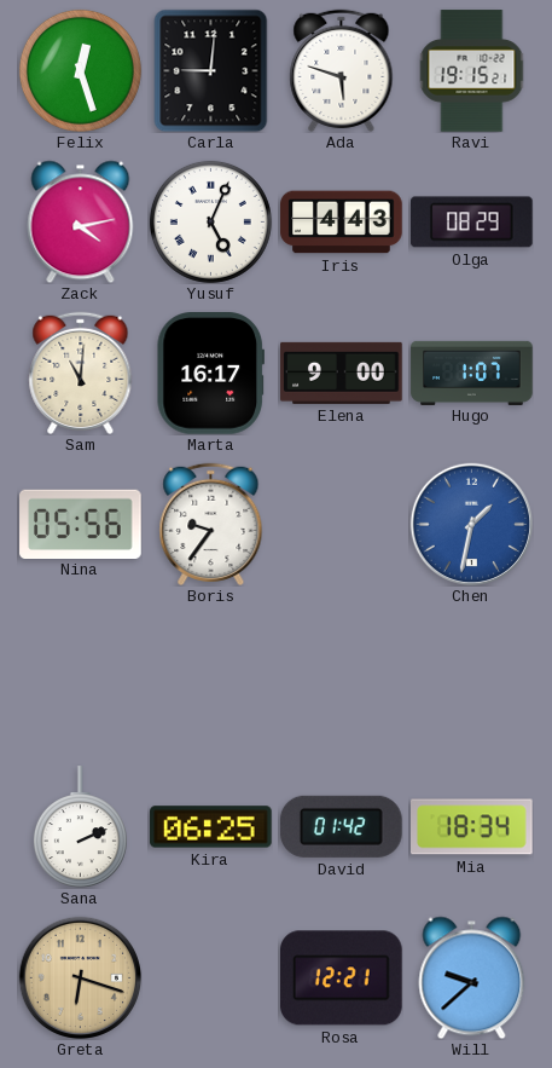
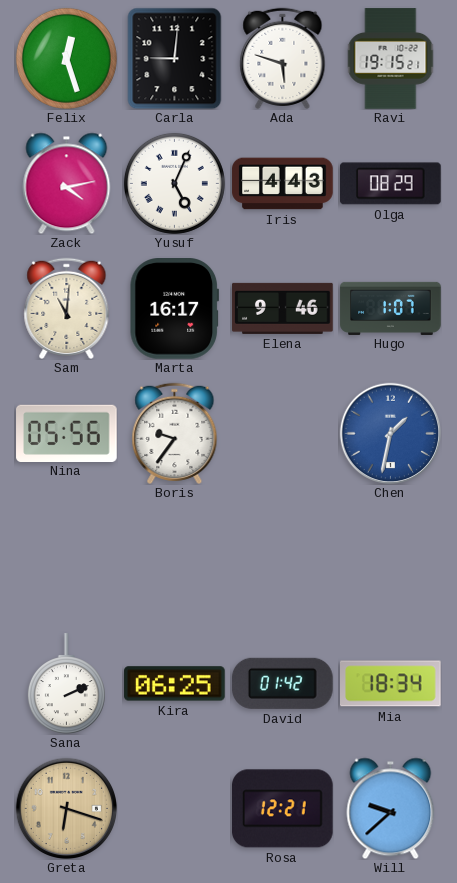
Elena: 9:00 -> 9:46 (283, 308)
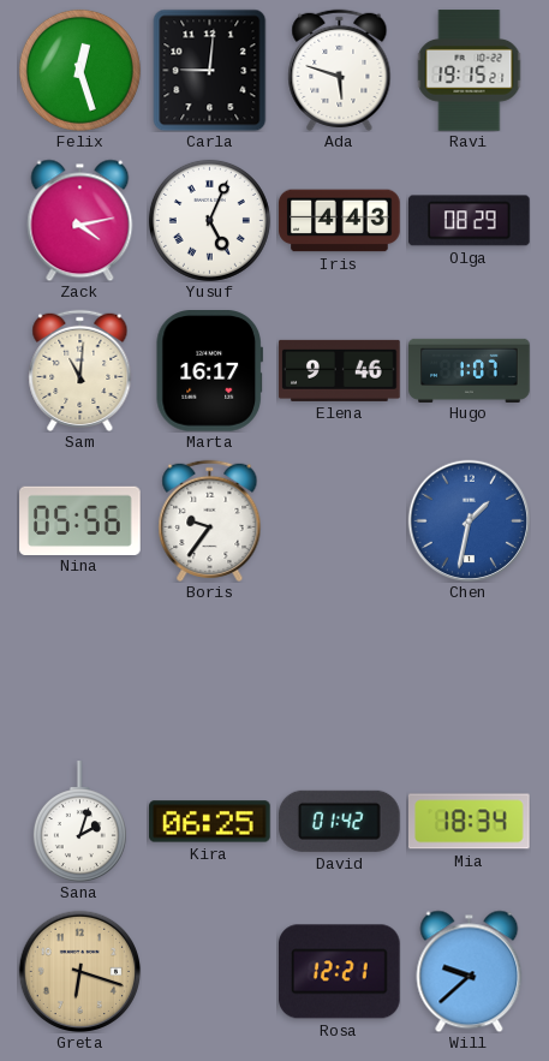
Sana: 2:11 -> 2:03 (79, 821)
